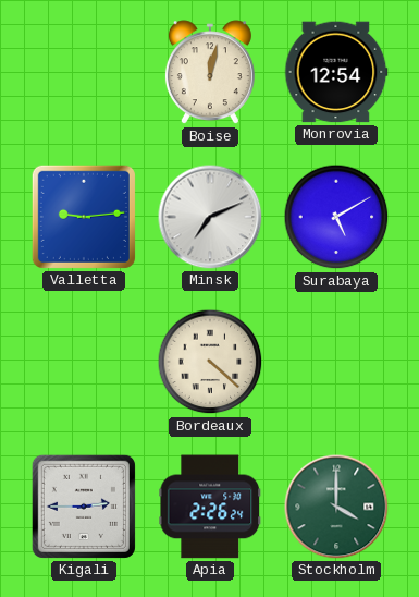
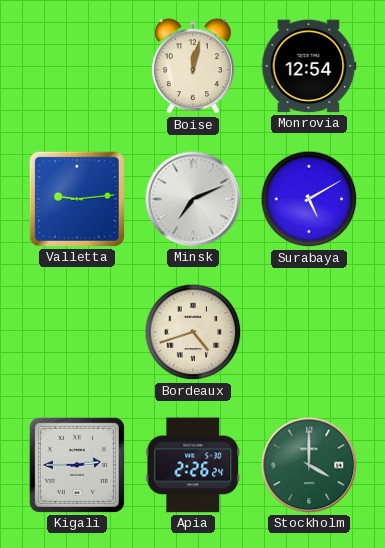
Bordeaux: 4:22 -> 4:42 (193, 332)
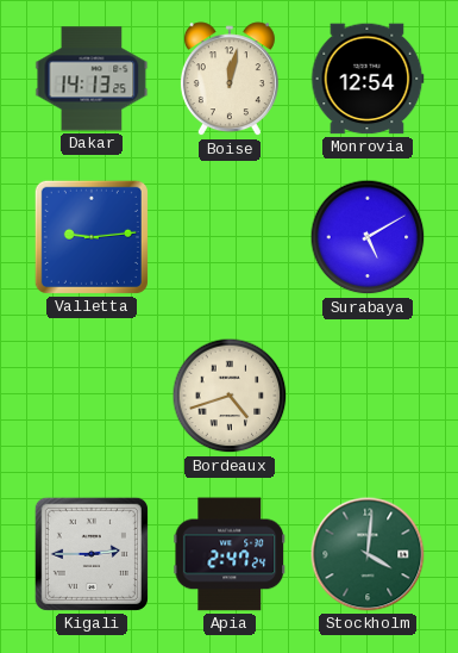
Dakar: none -> 14:13 (92, 79)
Minsk: 7:11 -> none (193, 199)
Apia: 2:26 -> 2:47 (230, 554)
Stockholm: 4:00 -> 4:01 (368, 554)
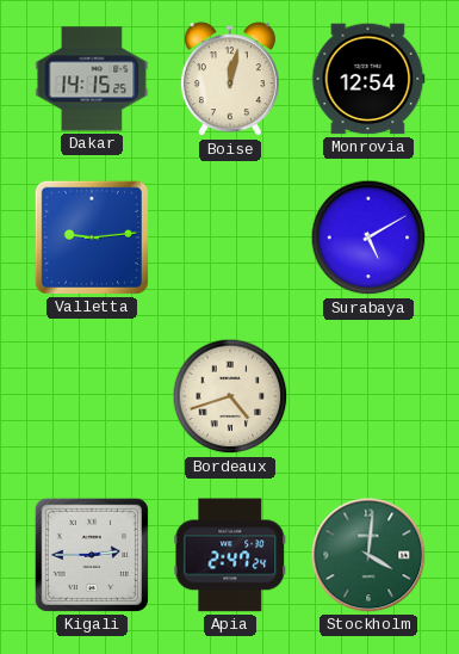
Dakar: 14:13 -> 14:15 (92, 79)
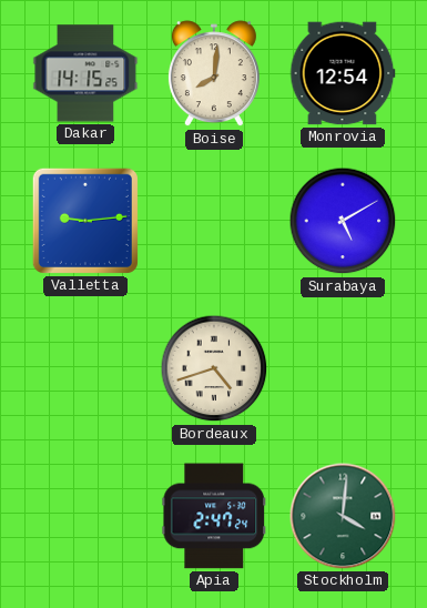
Boise: 12:02 -> 8:01 (214, 74)
Kigali: 2:45 -> none (92, 555)
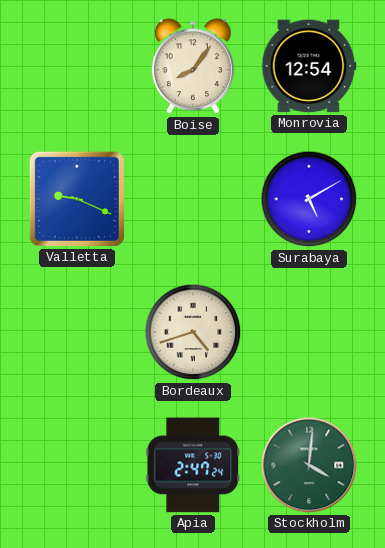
Dakar: 14:15 -> none (85, 73)
Boise: 8:01 -> 8:06 (193, 67)
Valletta: 9:14 -> 9:19 (77, 199)
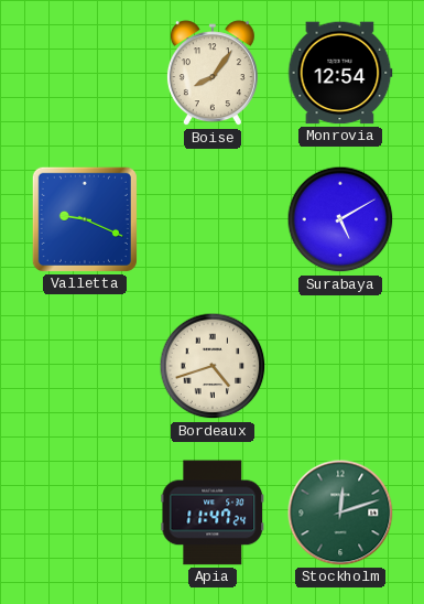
Apia: 2:47 -> 11:47 (213, 513)
Stockholm: 4:01 -> 12:12 (340, 513)
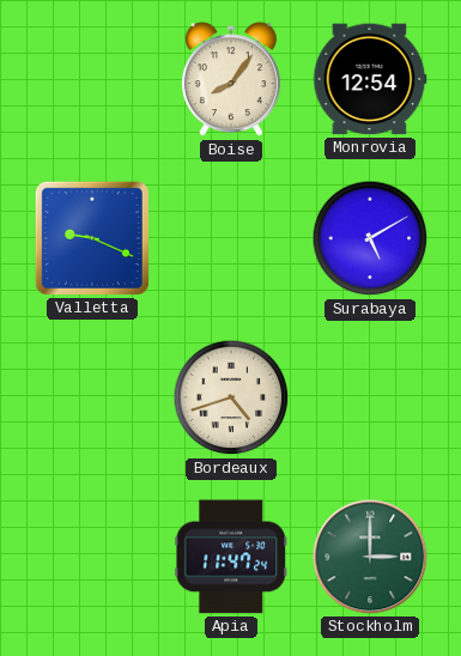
Stockholm: 12:12 -> 3:00 (370, 557)
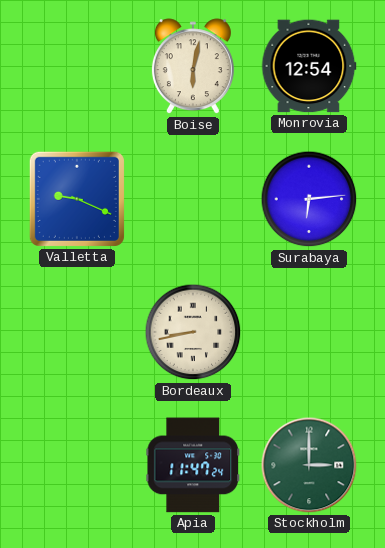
Boise: 8:06 -> 6:02 (193, 67)
Surabaya: 5:10 -> 6:14 (309, 199)
Bordeaux: 4:42 -> 8:43 (193, 332)
